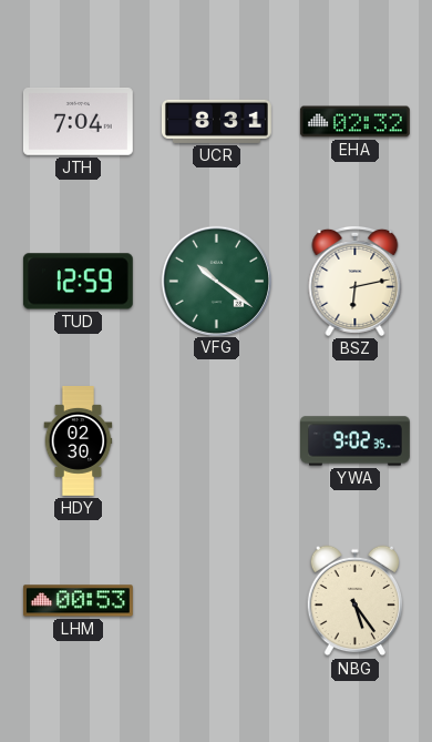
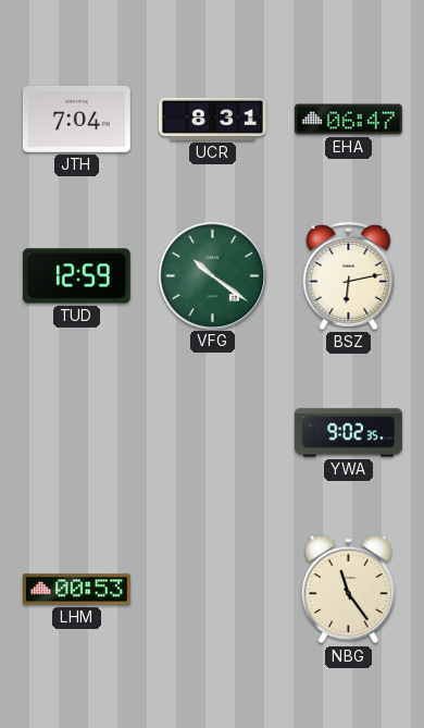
EHA: 02:32 -> 06:47 (348, 120)
HDY: 02:30 -> none (79, 441)
NBG: 5:24 -> 11:24 (349, 590)
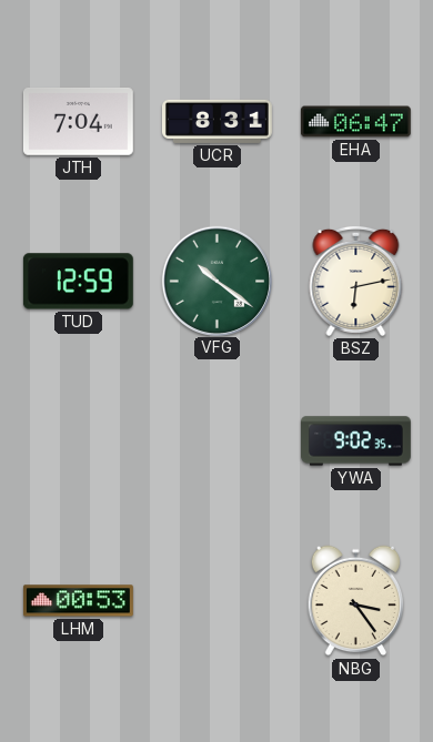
NBG: 11:24 -> 3:24 (356, 601)
